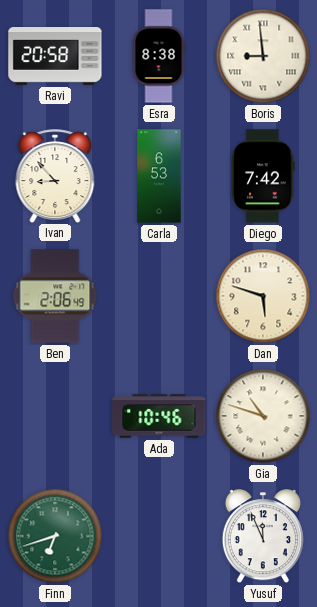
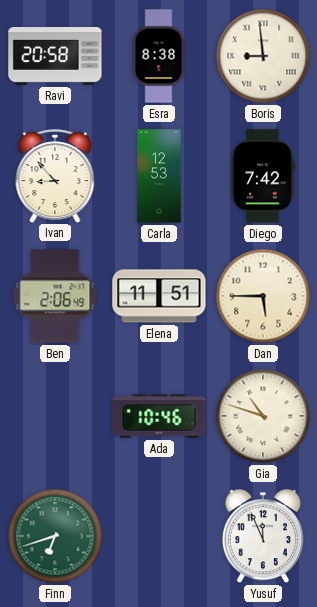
Carla: 6:53 -> 12:53 (159, 176)
Elena: none -> 11:51 (159, 296)
Dan: 5:48 -> 5:45 (263, 296)
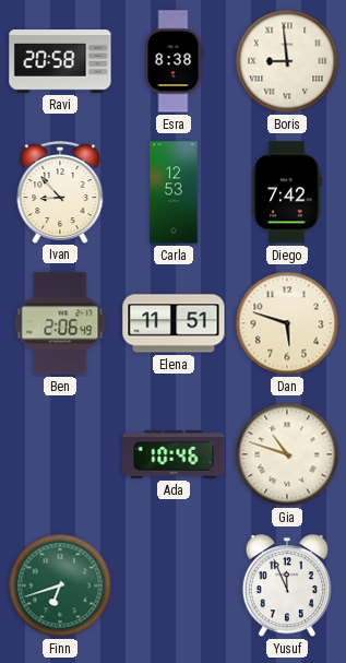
Dan: 5:45 -> 5:48 (287, 323)
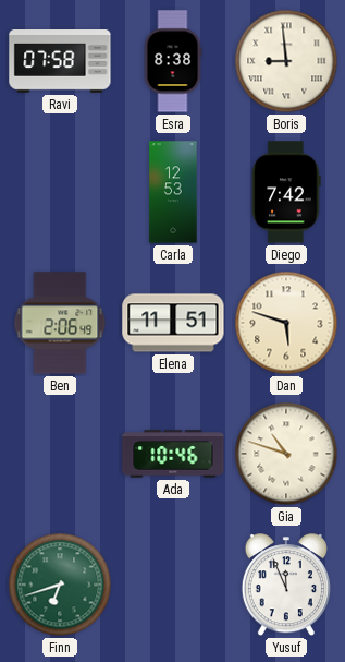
Ravi: 20:58 -> 07:58 (60, 62)
Ivan: 8:53 -> none (60, 192)
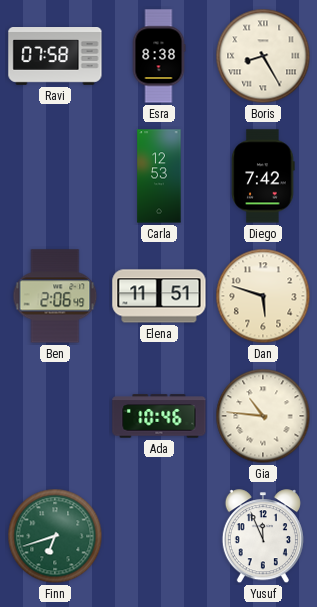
Boris: 8:59 -> 8:25 (263, 56)
Gia: 10:48 -> 10:46 (263, 416)
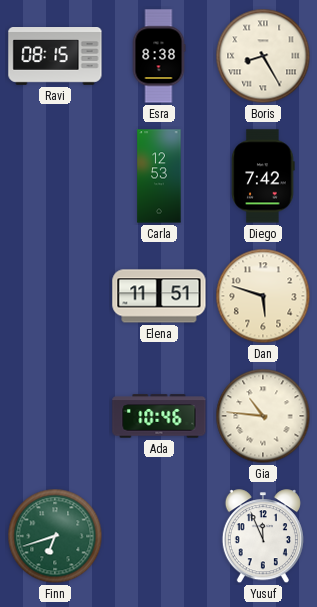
Ravi: 07:58 -> 08:15 (55, 57)
Ben: 2:06 -> none (55, 296)
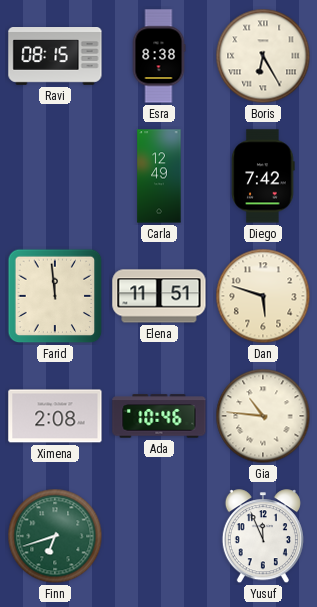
Boris: 8:25 -> 6:25 (263, 56)
Carla: 12:53 -> 12:49 (159, 176)
Farid: none -> 11:59 (55, 296)
Ximena: none -> 2:08 (55, 416)
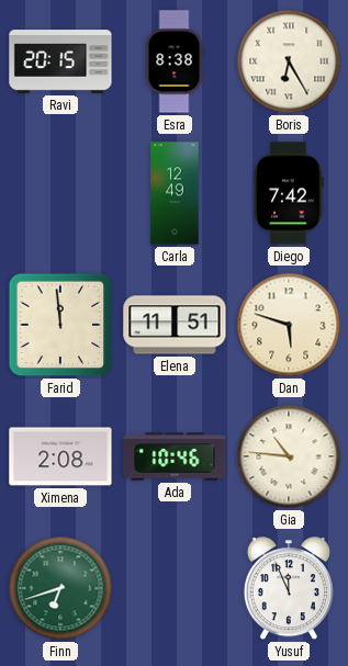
Ravi: 08:15 -> 20:15 (60, 63)
